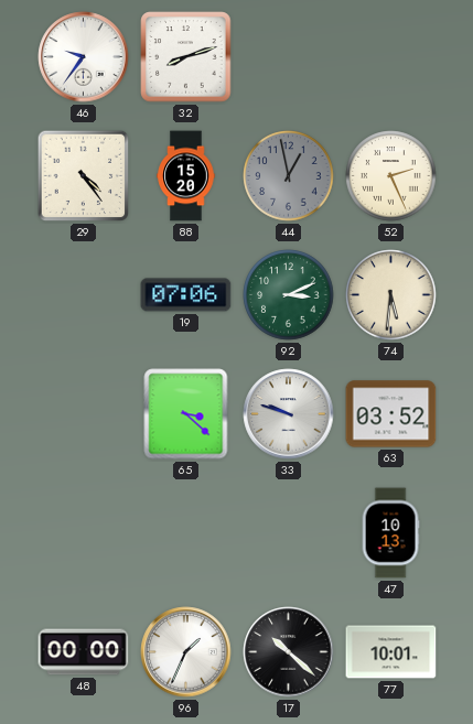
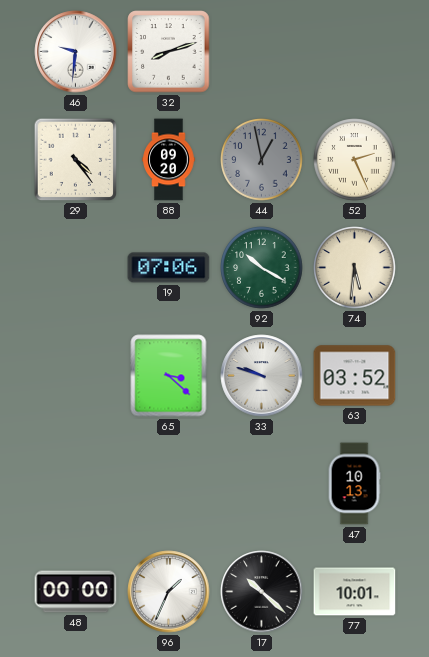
46: 9:36 -> 9:31 (76, 52)
88: 15:20 -> 09:20 (169, 160)
92: 3:11 -> 10:20 (262, 268)
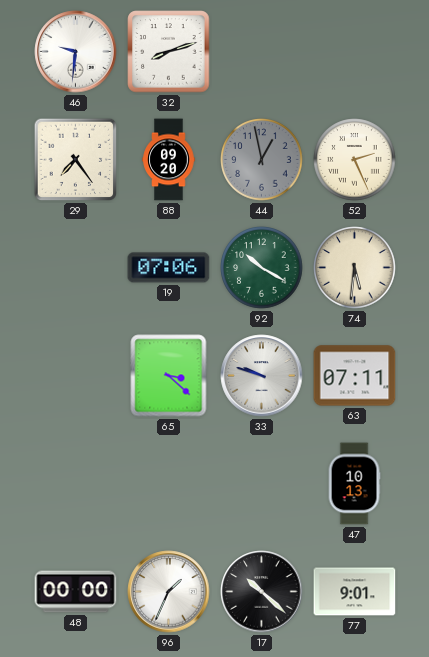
29: 4:24 -> 7:24 (76, 160)
63: 03:52 -> 07:11 (355, 376)
77: 10:01 -> 9:01 (355, 592)
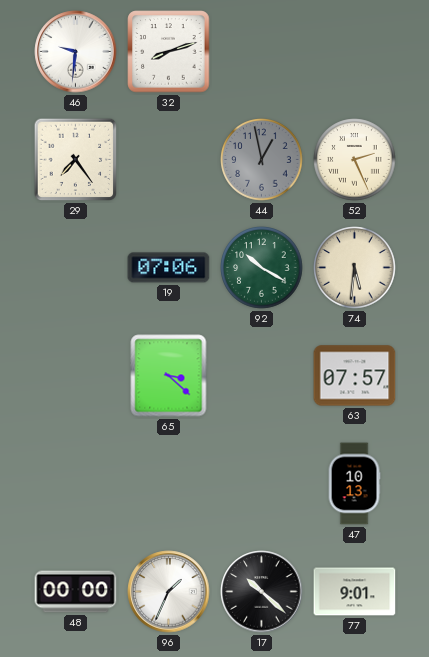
88: 09:20 -> none (169, 160)
33: 9:48 -> none (262, 376)
63: 07:11 -> 07:57 (355, 376)
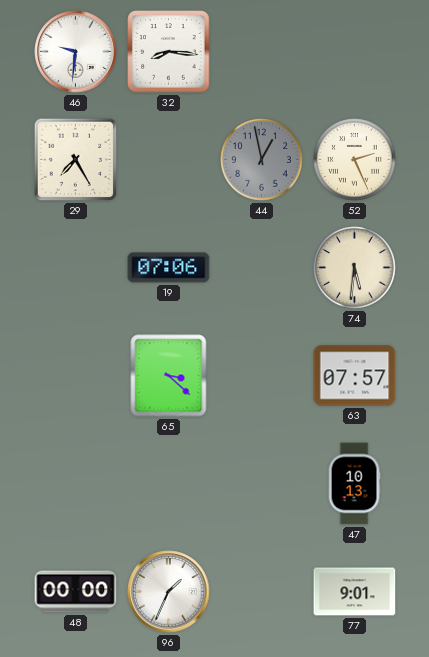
32: 8:12 -> 8:16 (169, 52)
29: 7:24 -> 7:25 (76, 160)
92: 10:20 -> none (262, 268)
17: 10:22 -> none (262, 592)
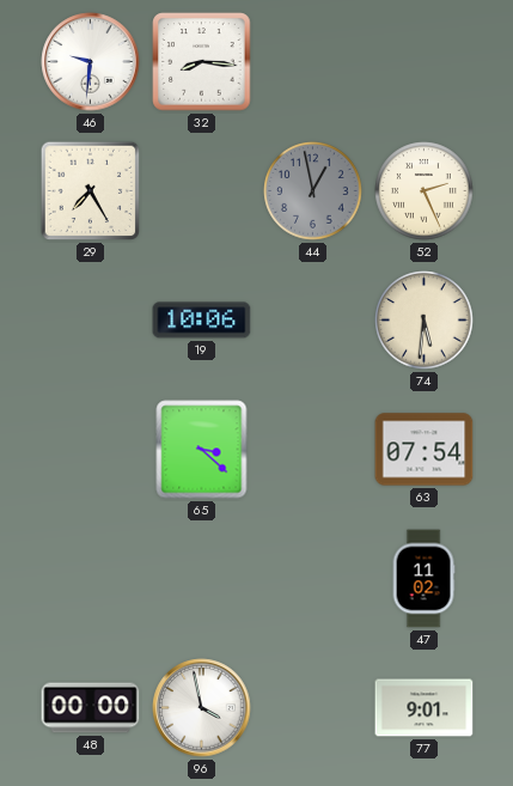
19: 07:06 -> 10:06 (202, 321)
63: 07:57 -> 07:54 (425, 450)
47: 10:13 -> 11:02 (423, 579)
96: 1:34 -> 3:58 (202, 708)
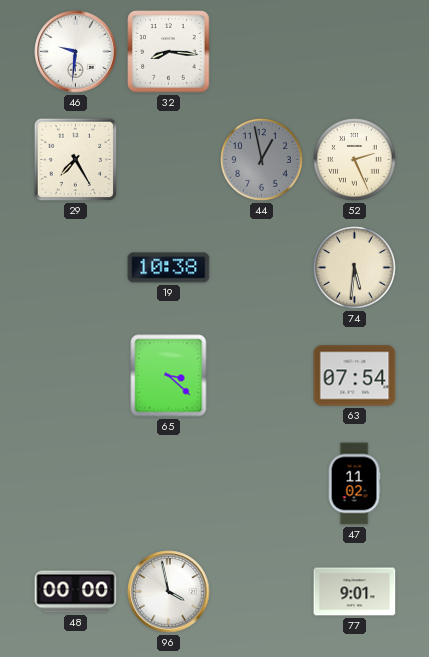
19: 10:06 -> 10:38 (169, 268)
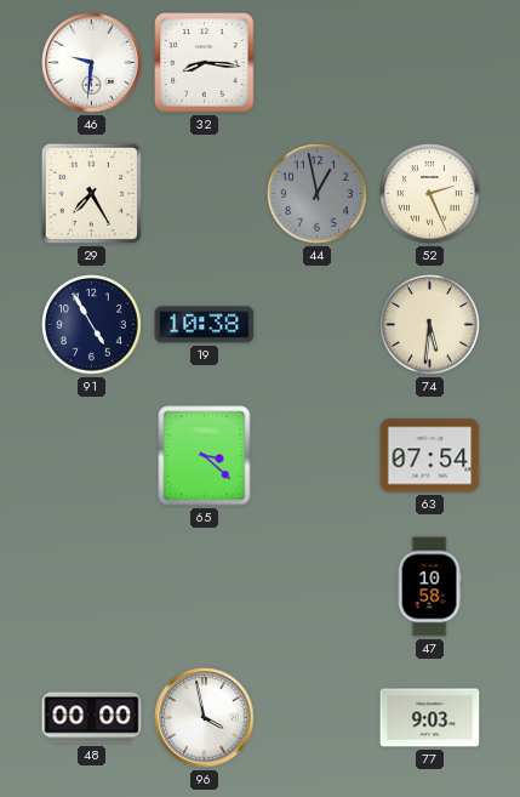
91: none -> 4:55 (92, 325)
47: 11:02 -> 10:58 (429, 587)
77: 9:01 -> 9:03 (430, 718)
